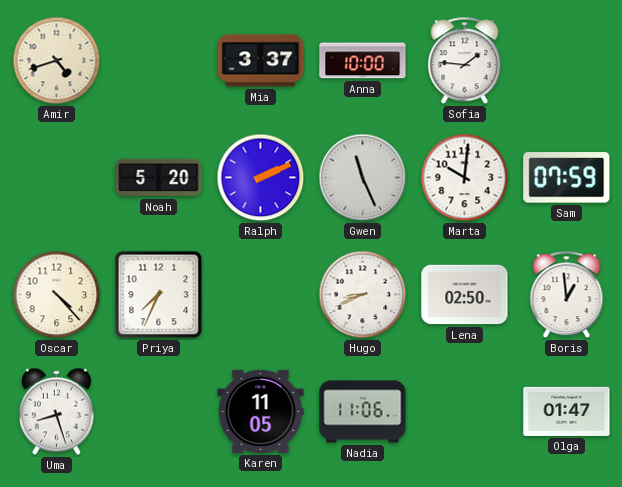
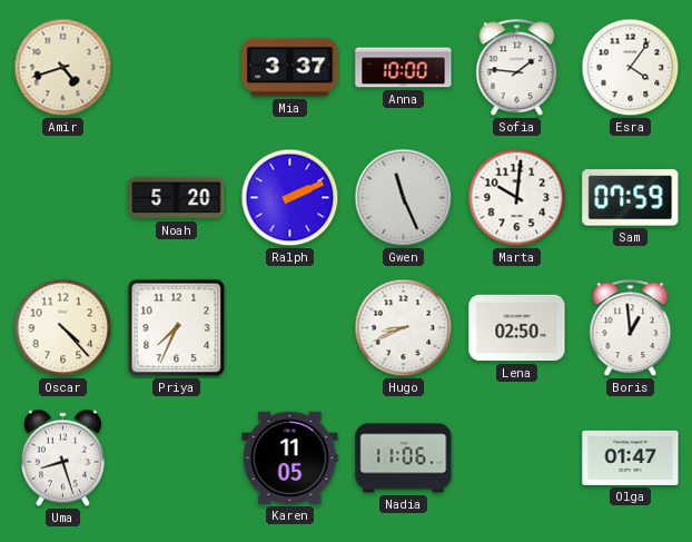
Esra: none -> 4:06 (631, 68)
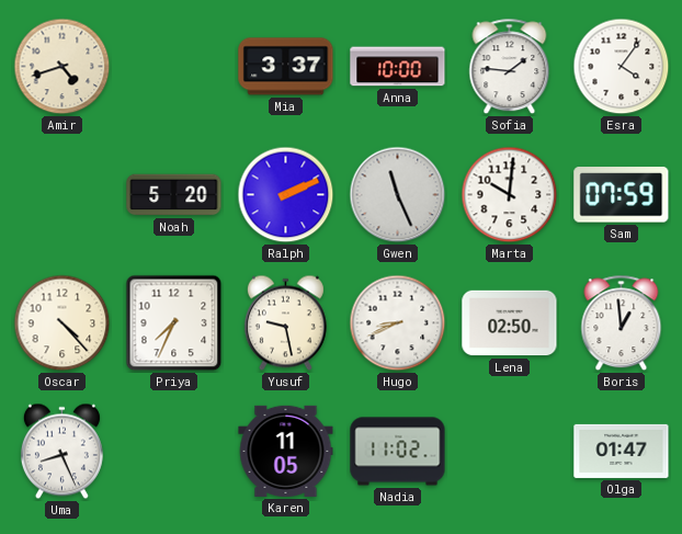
Yusuf: none -> 9:28 (285, 323)
Uma: 8:27 -> 8:26 (61, 452)
Nadia: 11:06 -> 11:02 (398, 452)
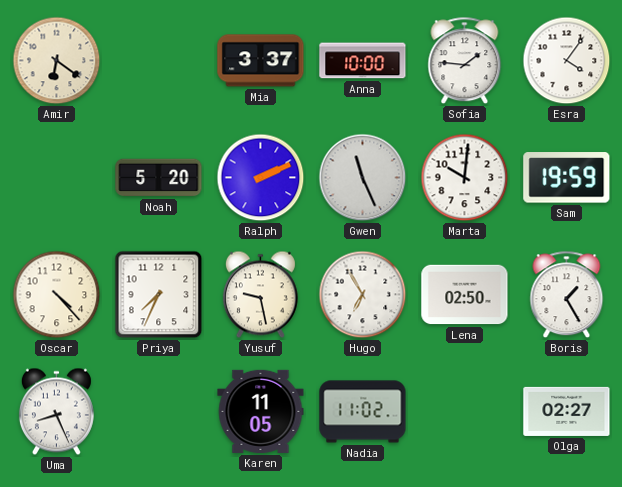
Amir: 4:42 -> 6:21 (57, 61)
Sam: 07:59 -> 19:59 (567, 178)
Hugo: 8:41 -> 6:55 (363, 295)
Boris: 12:59 -> 1:25 (567, 295)
Olga: 01:47 -> 02:27 (567, 411)
